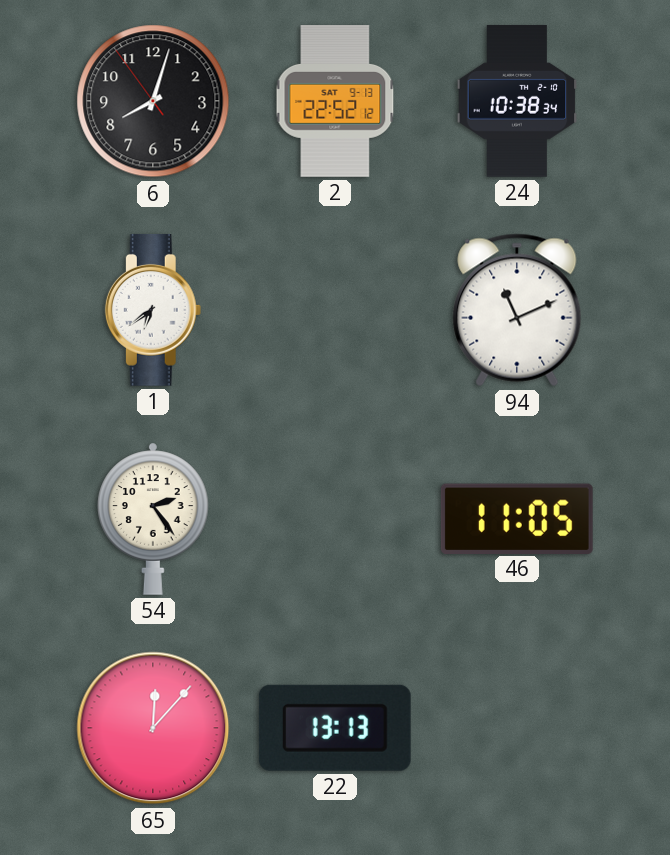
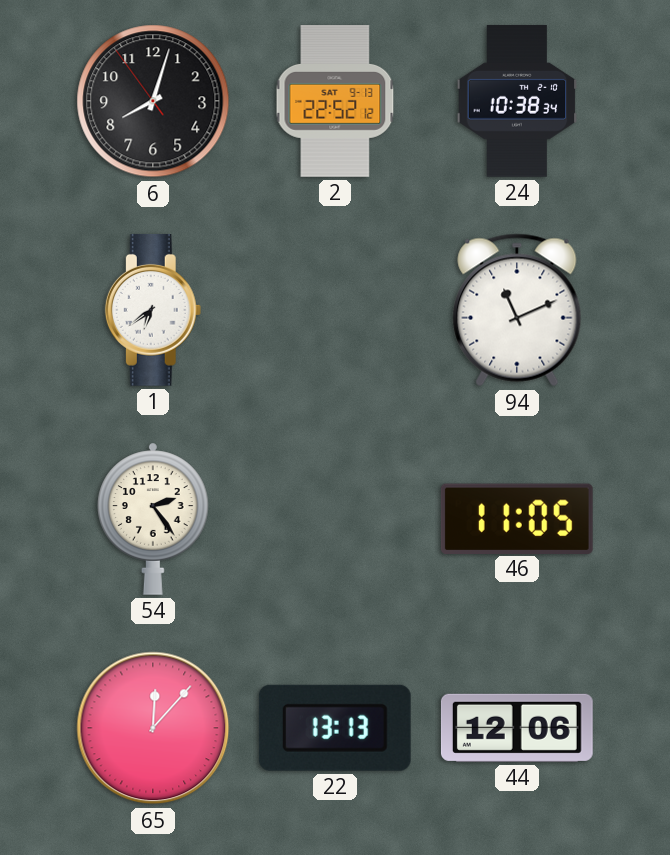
44: none -> 12:06 (517, 728)
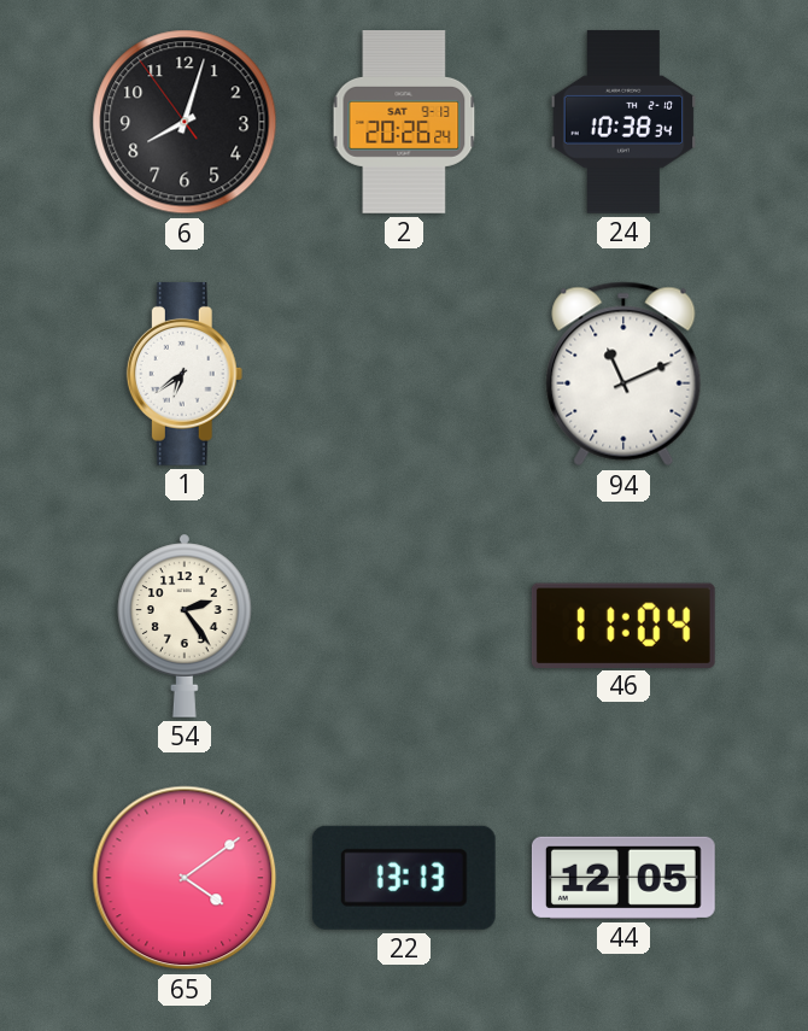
2: 22:52 -> 20:26 (404, 123)
46: 11:05 -> 11:04 (623, 625)
65: 12:07 -> 4:09 (185, 878)
44: 12:06 -> 12:05 (623, 878)
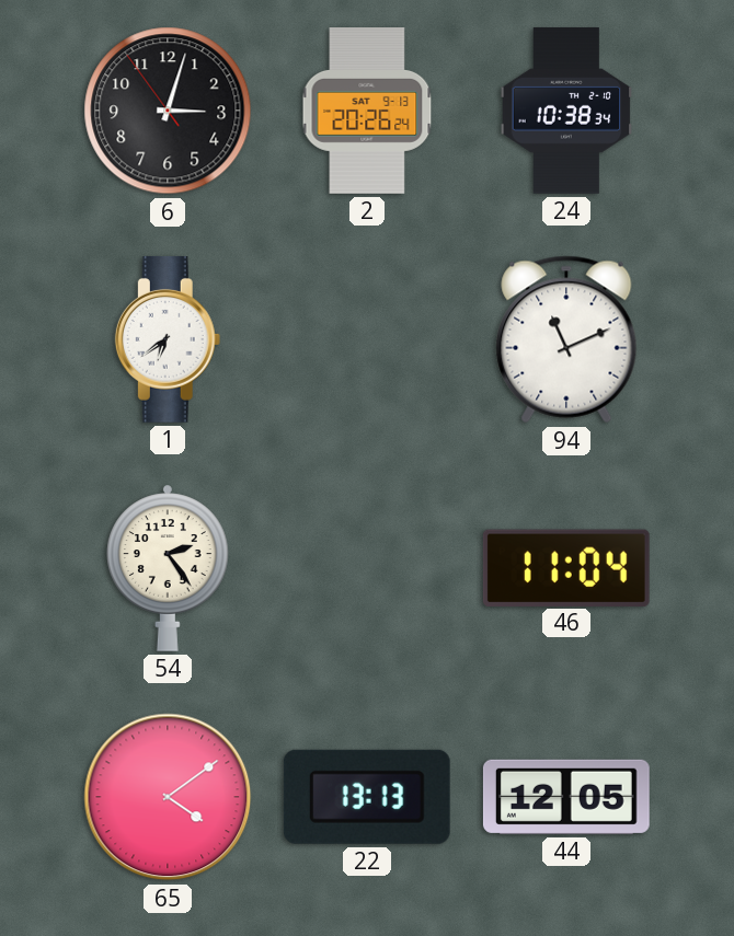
6: 8:02 -> 3:02 (168, 111)
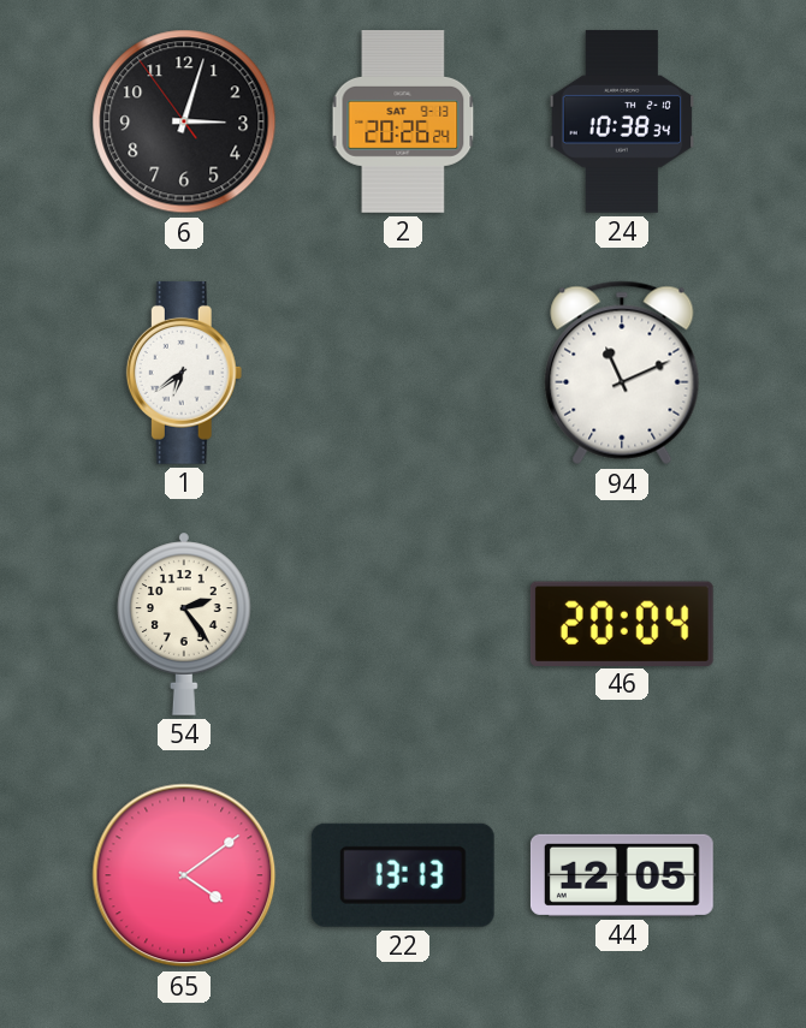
46: 11:04 -> 20:04 (622, 623)
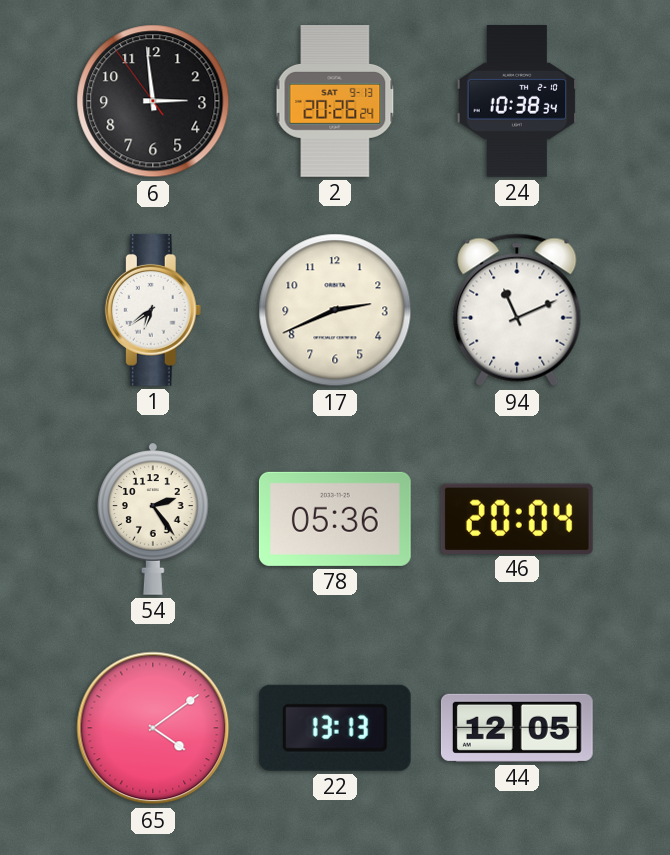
6: 3:02 -> 2:58 (153, 101)
17: none -> 2:41 (335, 310)
78: none -> 05:36 (335, 519)
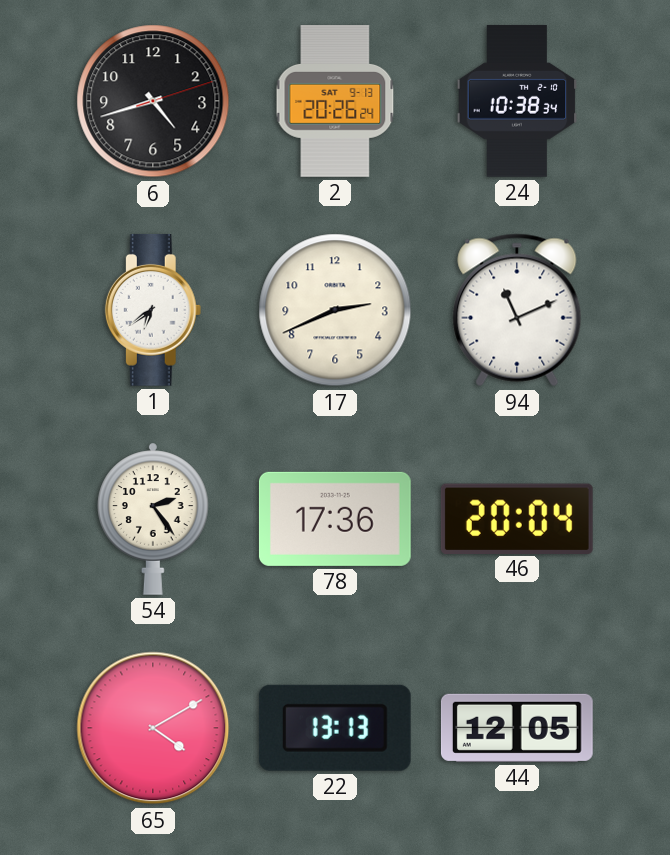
6: 2:58 -> 4:42 (153, 101)
78: 05:36 -> 17:36 (335, 519)
65: 4:09 -> 4:10 (153, 728)
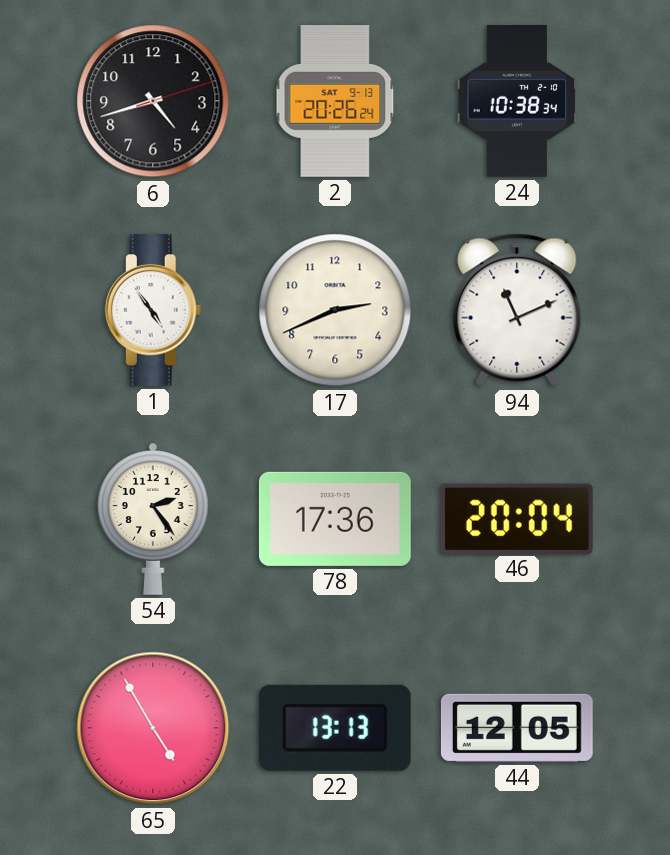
1: 6:39 -> 4:54 (153, 310)
65: 4:10 -> 4:55 (153, 728)
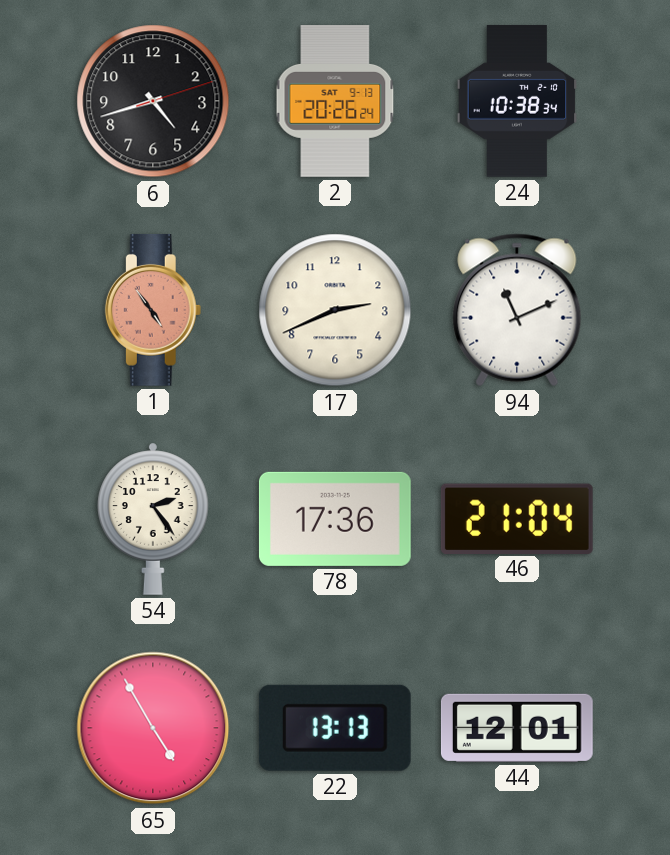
1 dial: white -> salmon (153, 310)
46: 20:04 -> 21:04 (517, 518)
44: 12:05 -> 12:01 (517, 728)
